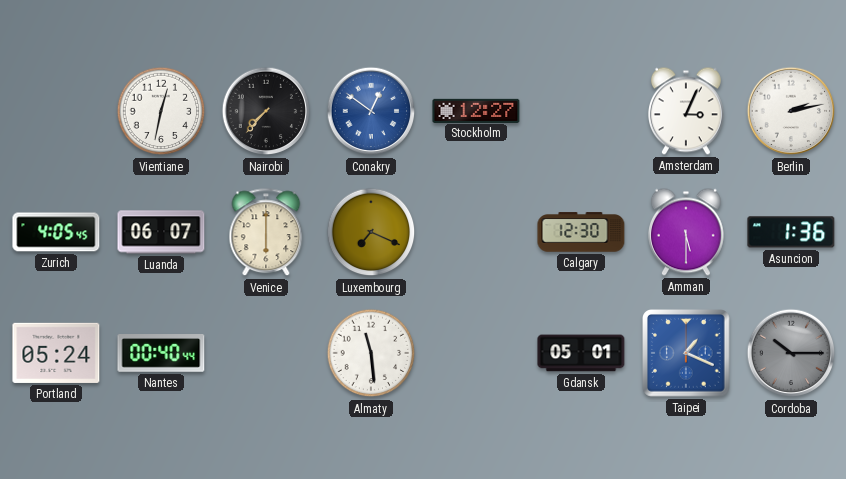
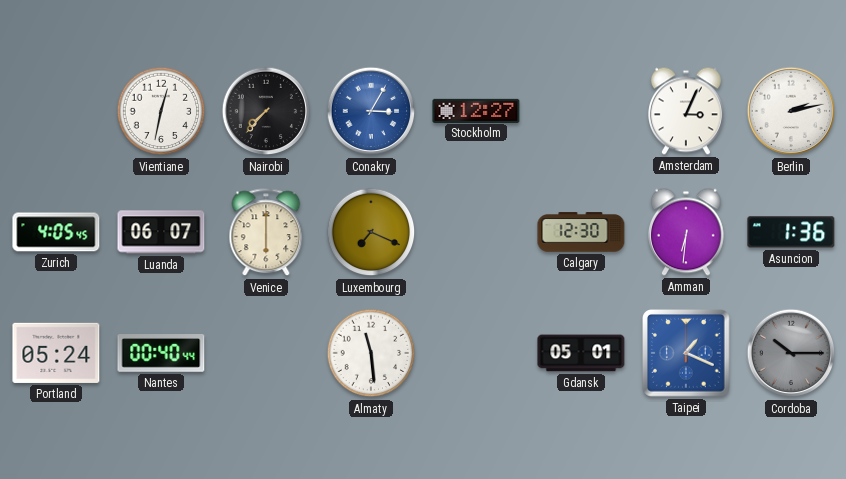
Conakry: 12:51 -> 3:05 (371, 111)
Amman: 5:30 -> 6:31 (686, 232)
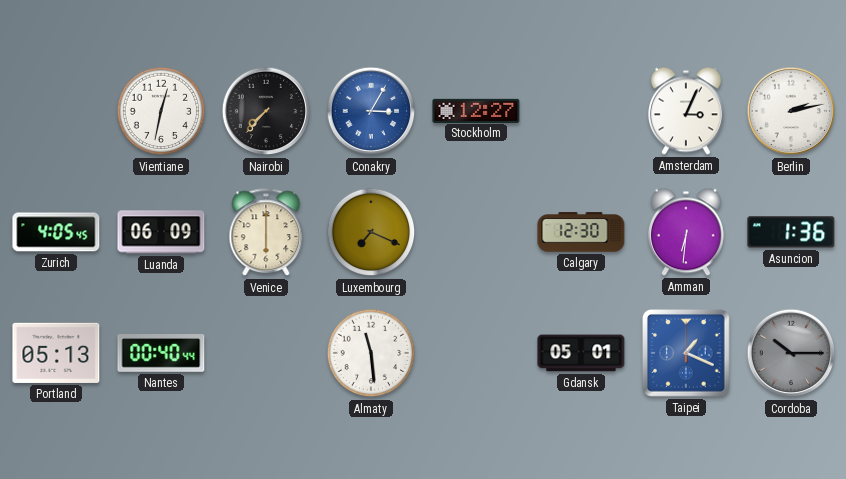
Luanda: 06:07 -> 06:09 (161, 232)
Portland: 05:24 -> 05:13 (56, 353)
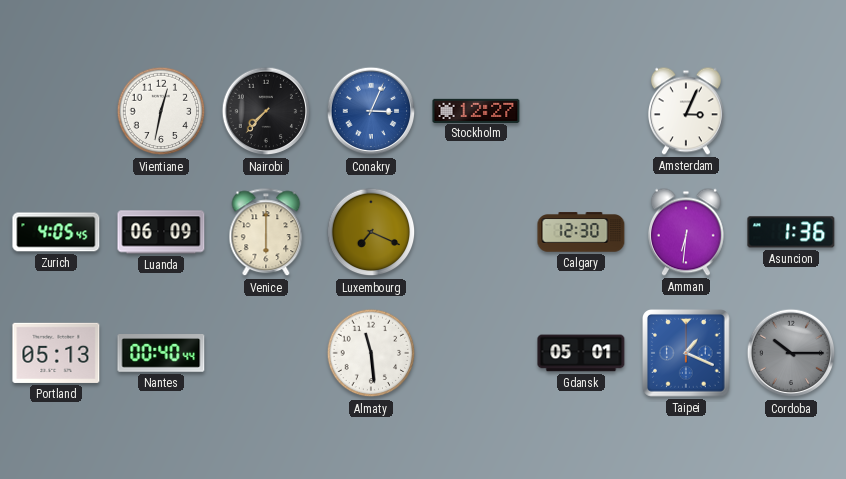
Conakry: 3:05 -> 3:04 (371, 111)
Berlin: 2:13 -> none (791, 111)
